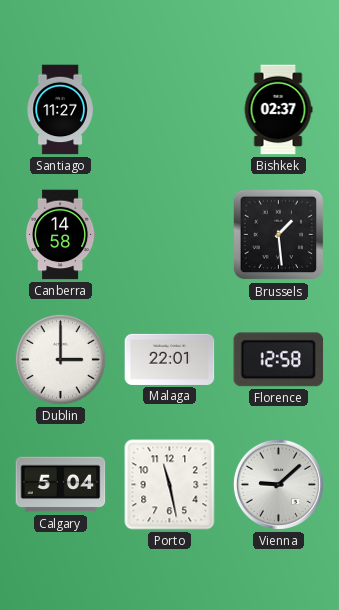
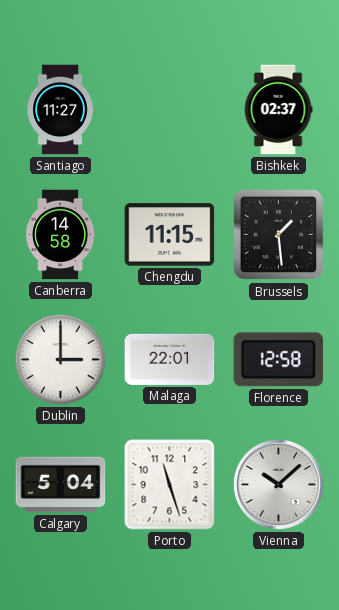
Chengdu: none -> 11:15 (170, 235)
Porto: 11:28 -> 11:27 (170, 485)
Vienna: 9:08 -> 10:08 (278, 484)
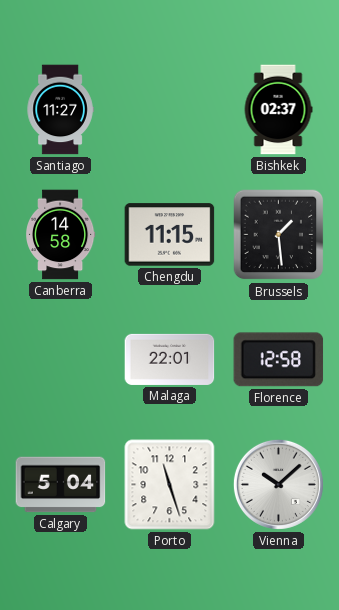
Dublin: 3:00 -> none (60, 359)
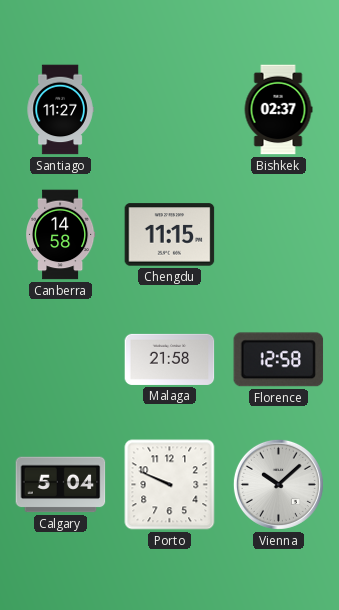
Brussels: 1:29 -> none (279, 235)
Malaga: 22:01 -> 21:58 (170, 359)
Porto: 11:27 -> 9:49 (170, 485)
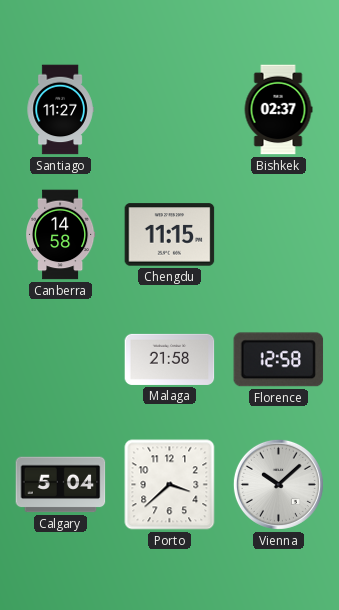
Porto: 9:49 -> 3:38 (170, 485)
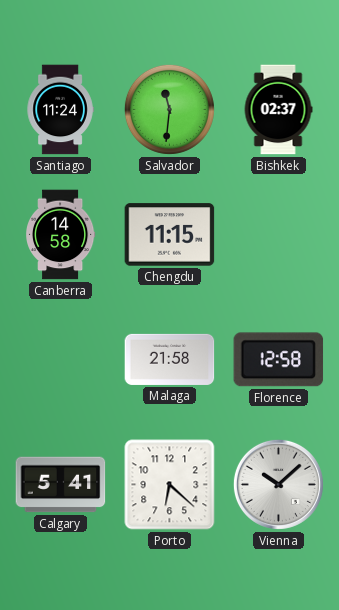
Santiago: 11:27 -> 11:24 (60, 110)
Salvador: none -> 11:31 (169, 109)
Calgary: 5:04 -> 5:41 (61, 485)
Porto: 3:38 -> 6:22 (170, 485)
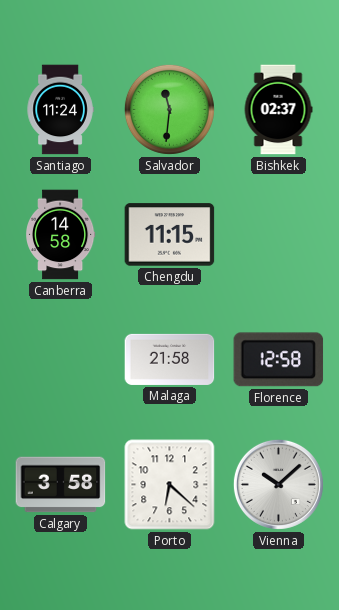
Calgary: 5:41 -> 3:58 (61, 485)
